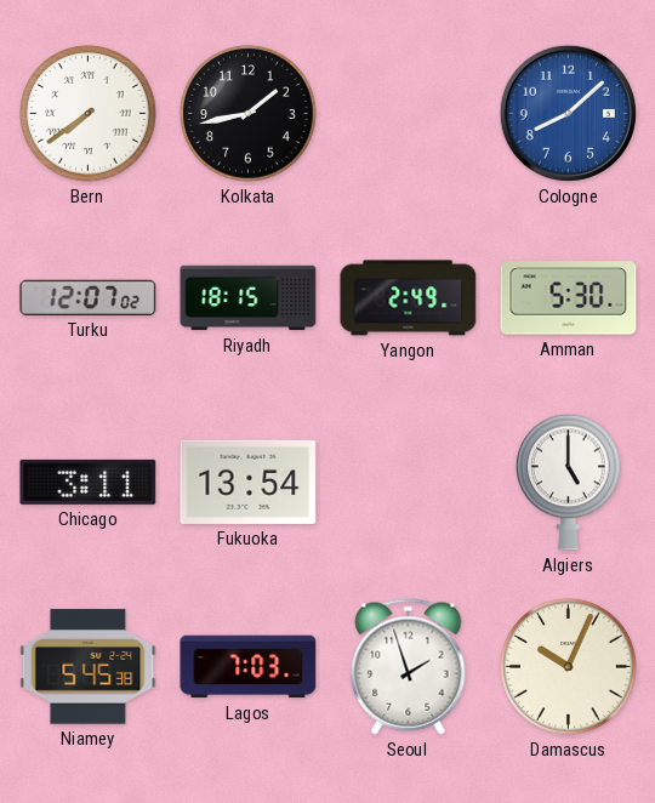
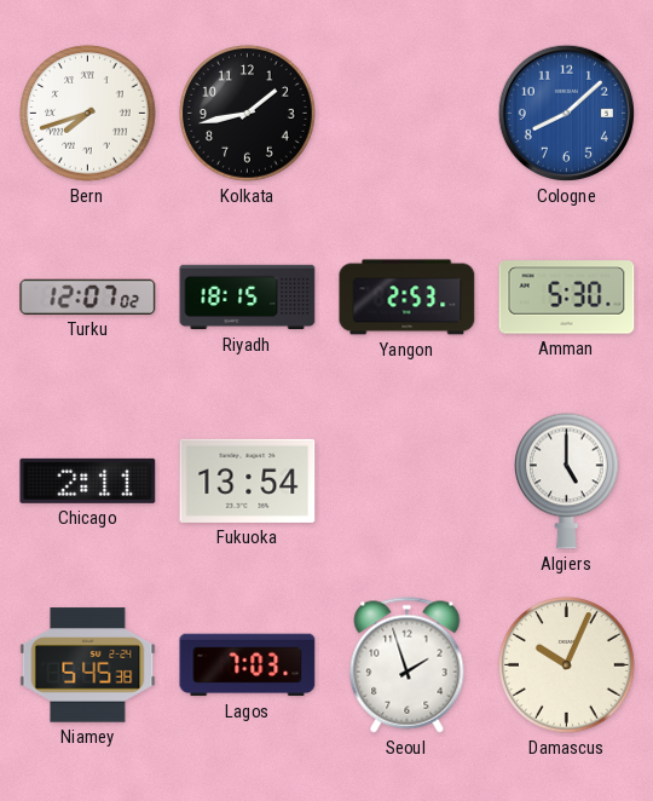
Bern: 7:39 -> 7:42 (88, 114)
Yangon: 2:49 -> 2:53 (408, 298)
Chicago: 3:11 -> 2:11 (88, 480)
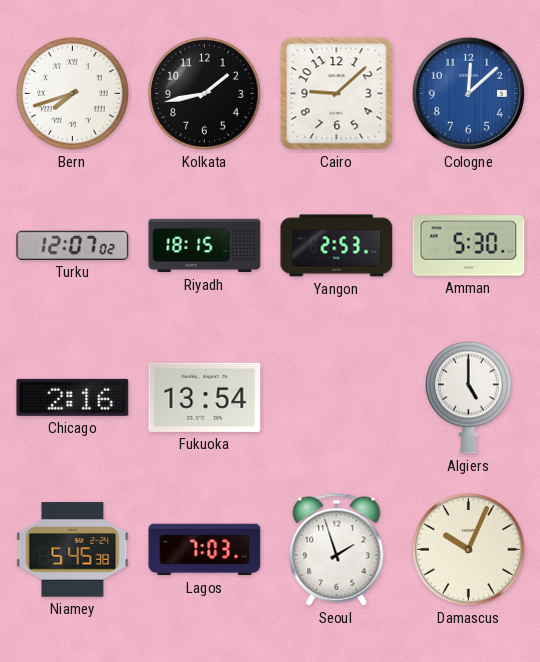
Cairo: none -> 9:08 (337, 94)
Cologne: 8:08 -> 12:08 (468, 93)
Chicago: 2:11 -> 2:16 (73, 397)
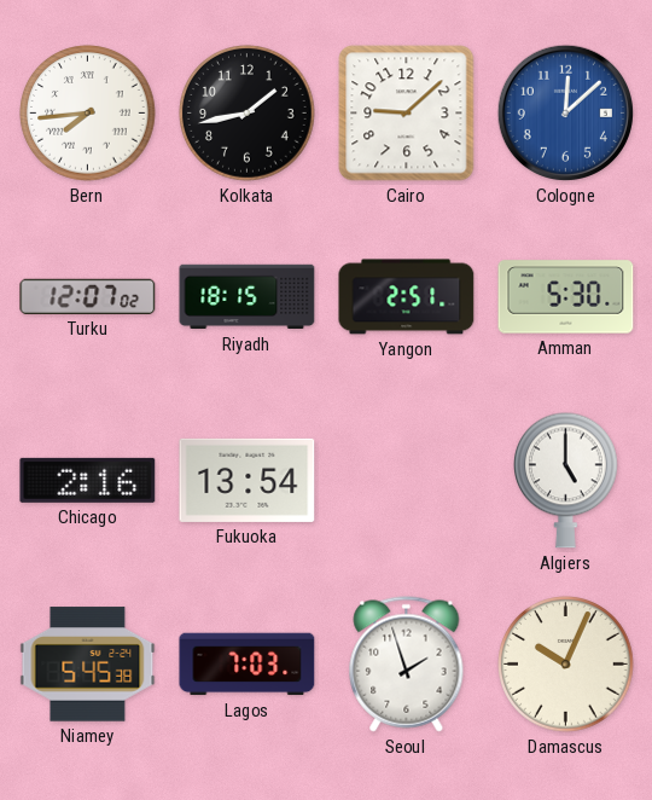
Bern: 7:42 -> 7:44 (88, 114)
Yangon: 2:53 -> 2:51 (407, 297)
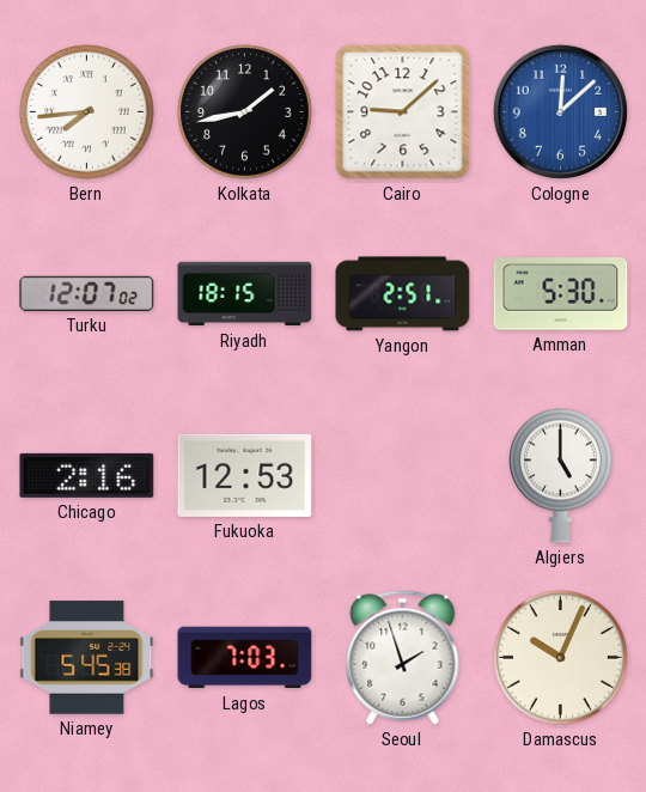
Fukuoka: 13:54 -> 12:53 (245, 475)
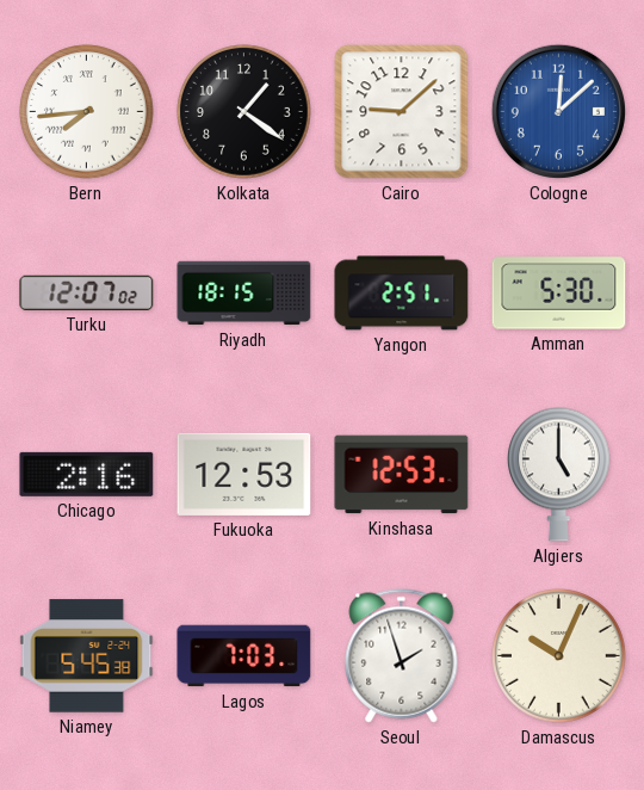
Kolkata: 1:43 -> 1:21 (244, 112)
Kinshasa: none -> 12:53 (402, 475)
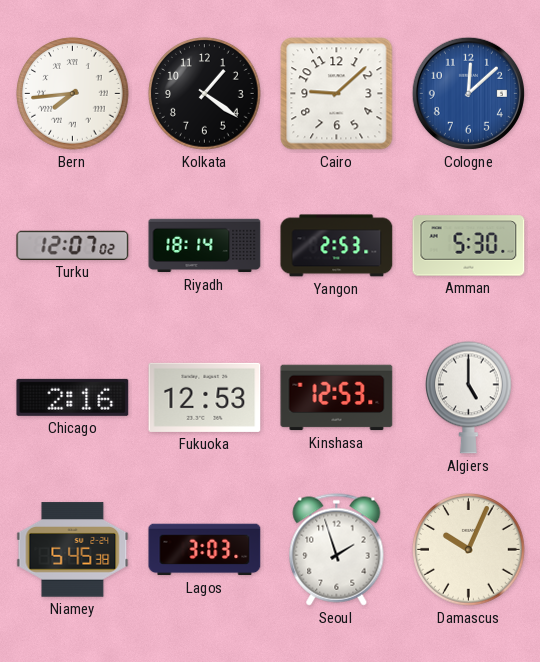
Riyadh: 18:15 -> 18:14 (205, 246)
Yangon: 2:51 -> 2:53 (337, 246)
Lagos: 7:03 -> 3:03 (205, 550)
